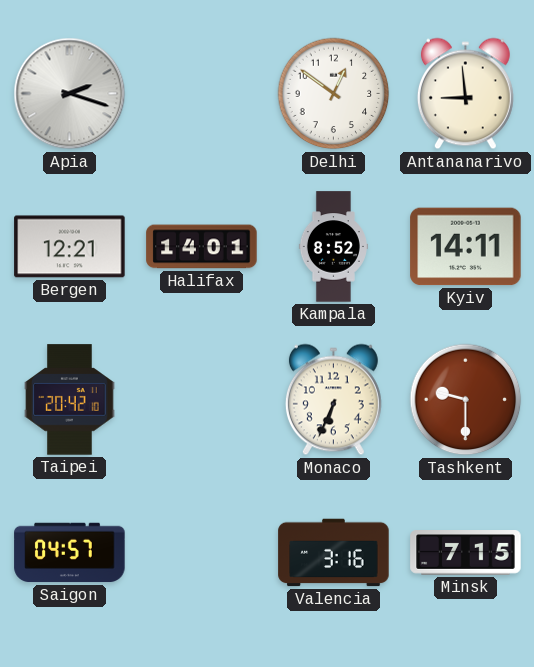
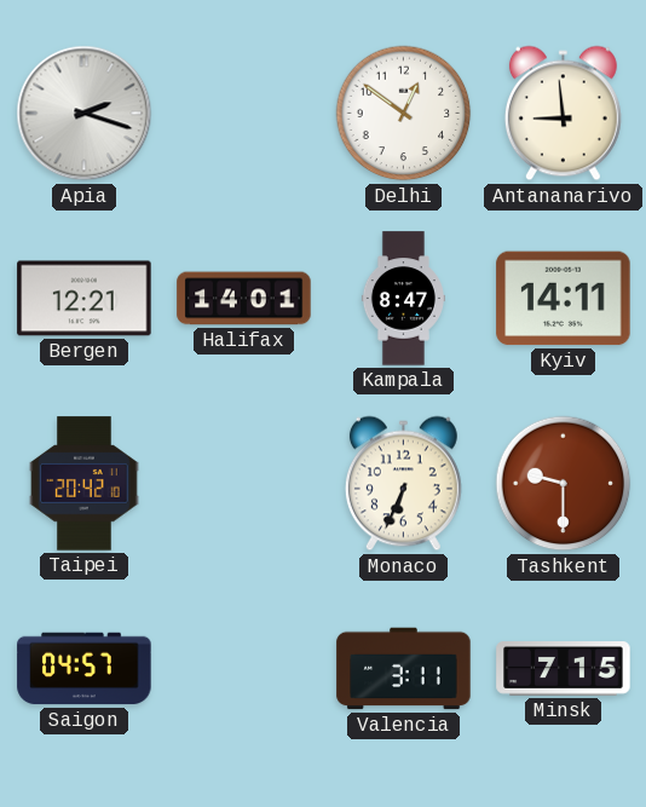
Kampala: 8:52 -> 8:47 (403, 299)
Valencia: 3:16 -> 3:11 (404, 669)
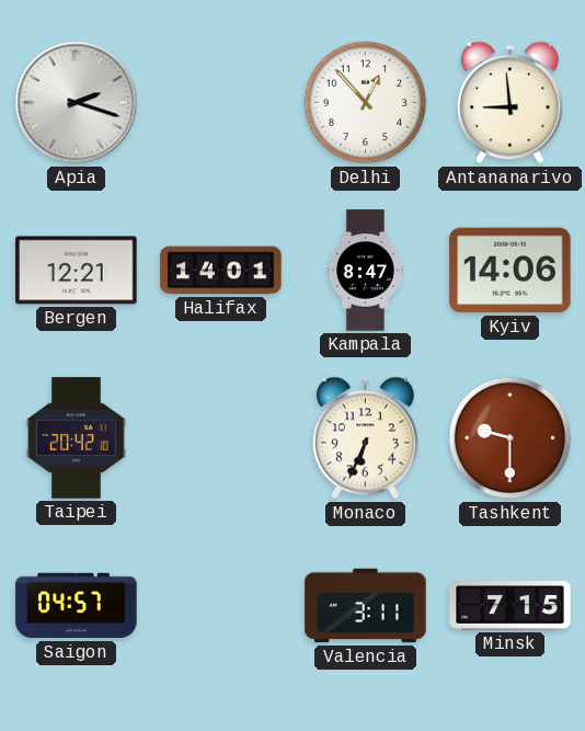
Delhi: 12:51 -> 12:53 (366, 103)
Kyiv: 14:11 -> 14:06 (511, 271)
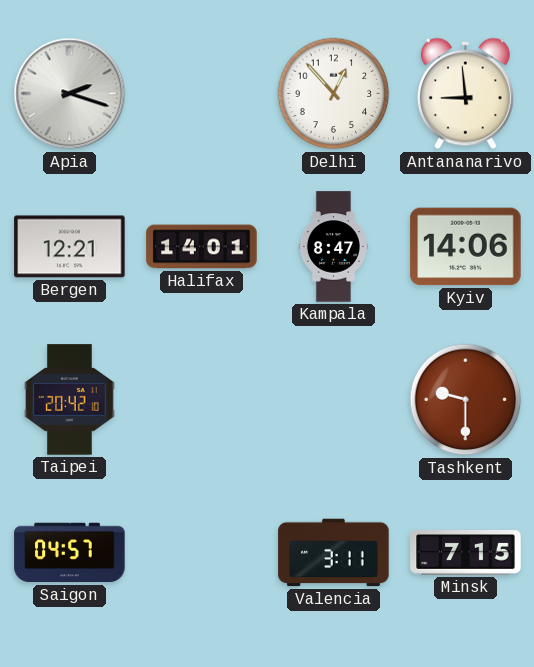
Monaco: 6:34 -> none (365, 438)
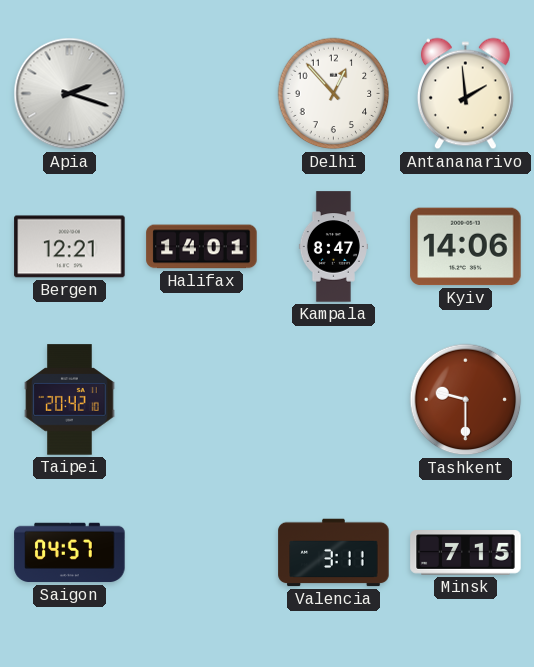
Antananarivo: 8:59 -> 1:59 (465, 94)
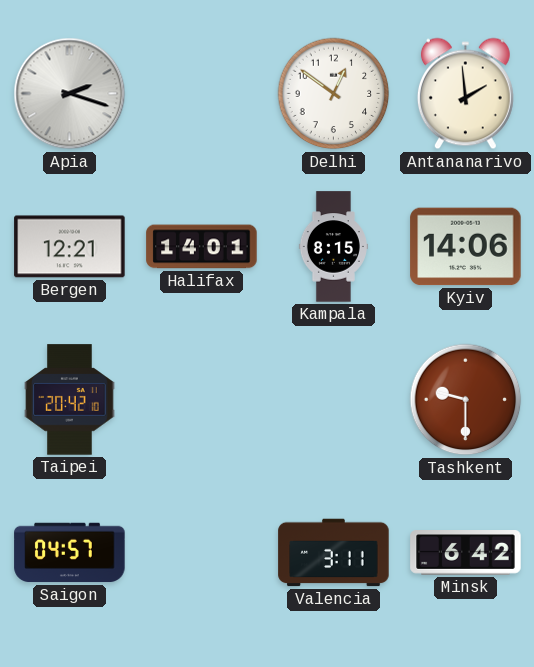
Delhi: 12:53 -> 12:51 (334, 94)
Kampala: 8:47 -> 8:15 (333, 247)
Minsk: 7:15 -> 6:42 (466, 553)
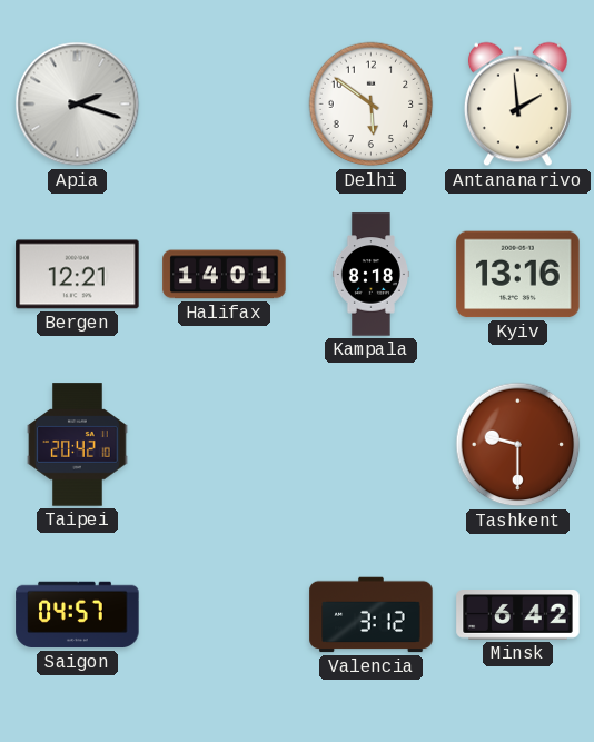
Delhi: 12:51 -> 5:51 (372, 105)
Kampala: 8:15 -> 8:18 (370, 275)
Kyiv: 14:06 -> 13:16 (518, 275)
Valencia: 3:11 -> 3:12 (372, 615)
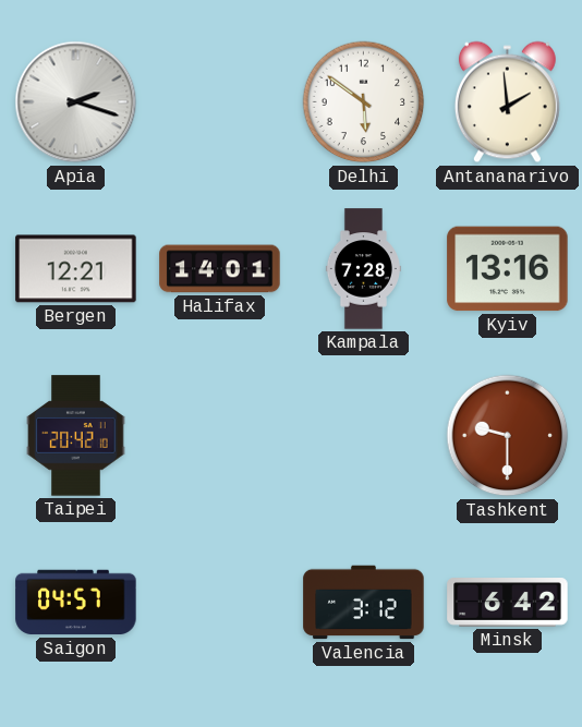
Kampala: 8:18 -> 7:28 (363, 269)
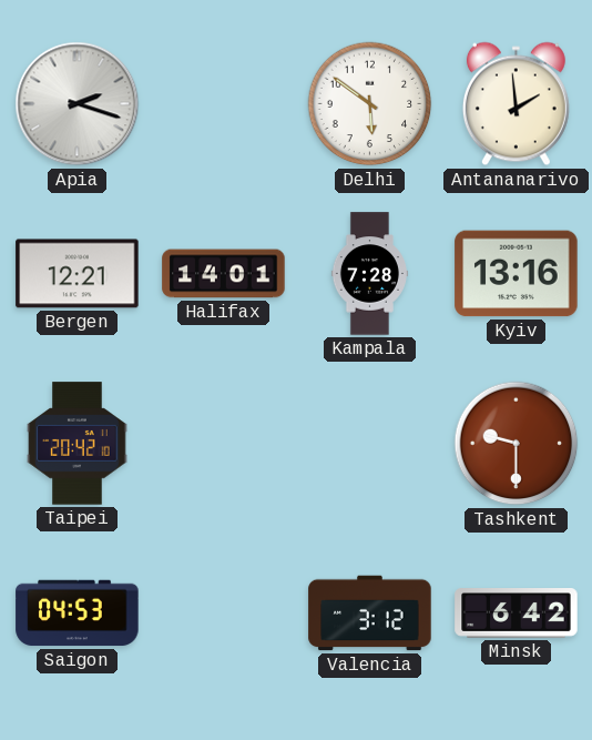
Saigon: 04:57 -> 04:53 (78, 614)
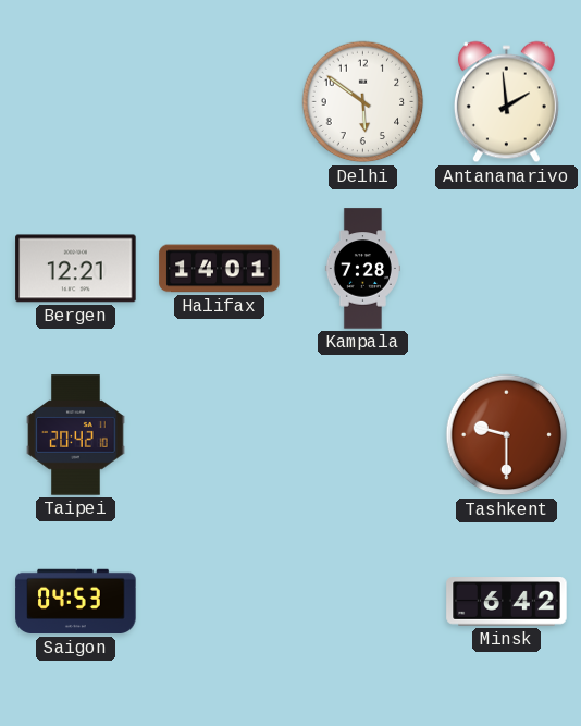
Apia: 2:18 -> none (78, 104)
Kyiv: 13:16 -> none (517, 274)
Valencia: 3:12 -> none (370, 614)
